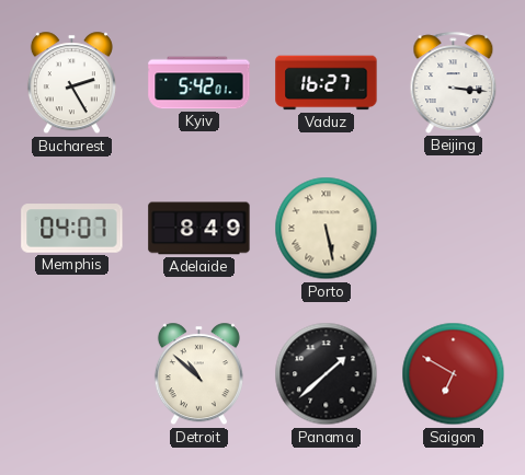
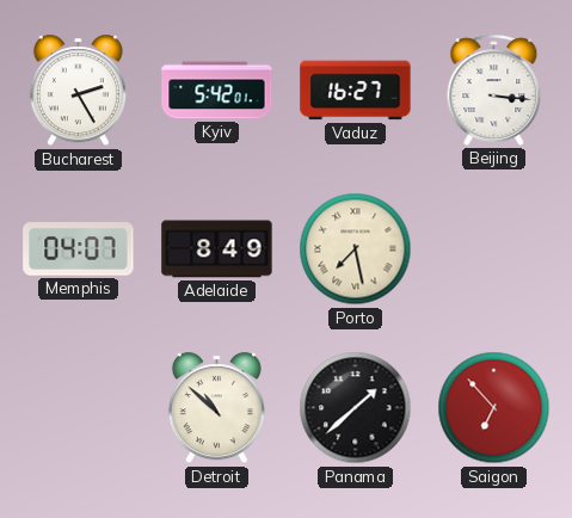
Porto: 5:28 -> 7:28 (356, 249)
Saigon: 6:50 -> 6:53 (494, 408)
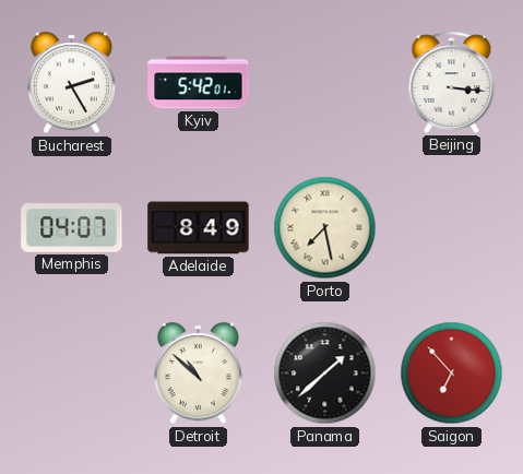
Vaduz: 16:27 -> none (356, 91)
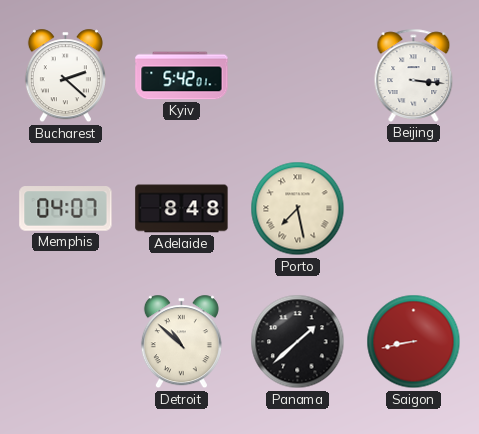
Bucharest: 2:25 -> 2:22 (65, 76)
Adelaide: 8:49 -> 8:48 (182, 209)
Saigon: 6:53 -> 8:43 (414, 342)
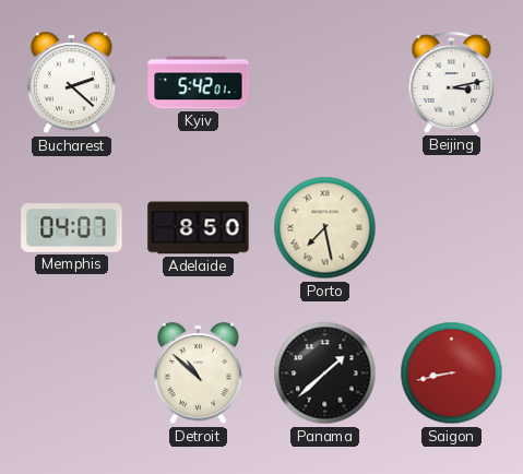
Beijing: 3:16 -> 3:13 (452, 82)
Adelaide: 8:48 -> 8:50 (199, 228)
